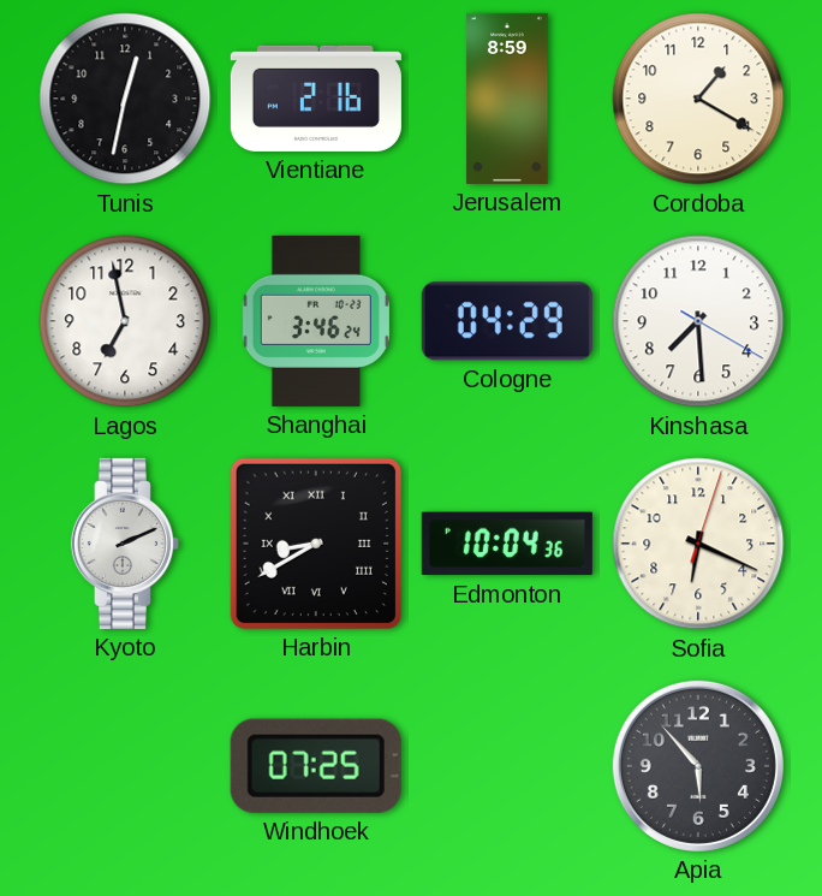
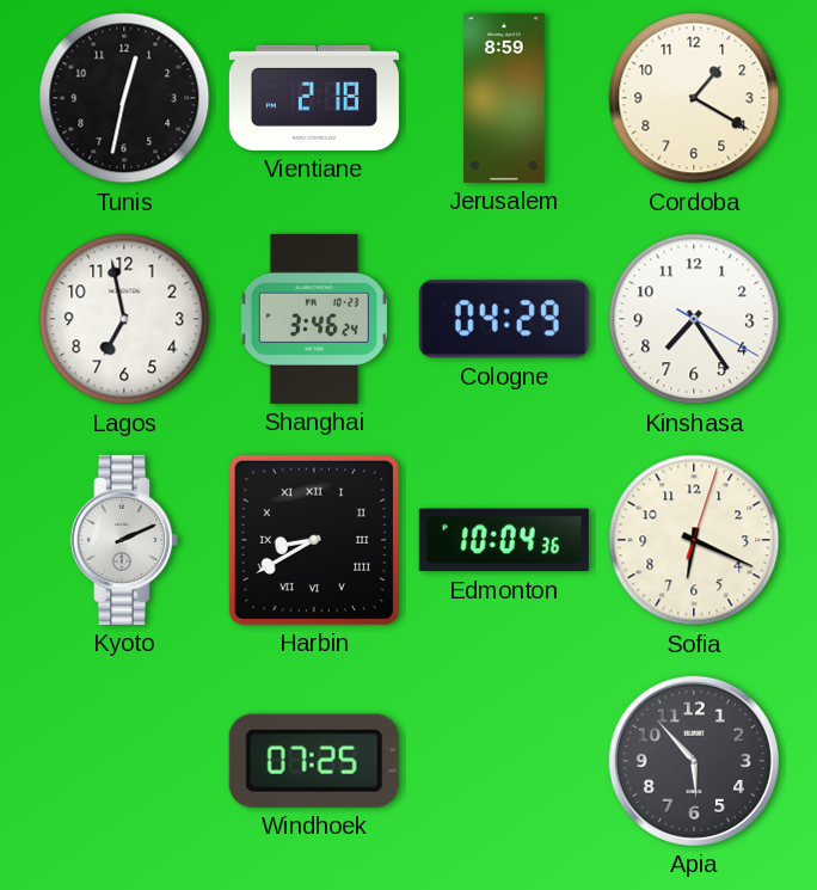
Vientiane: 2:16 -> 2:18 (314, 98)
Kinshasa: 7:29 -> 7:24 (694, 319)
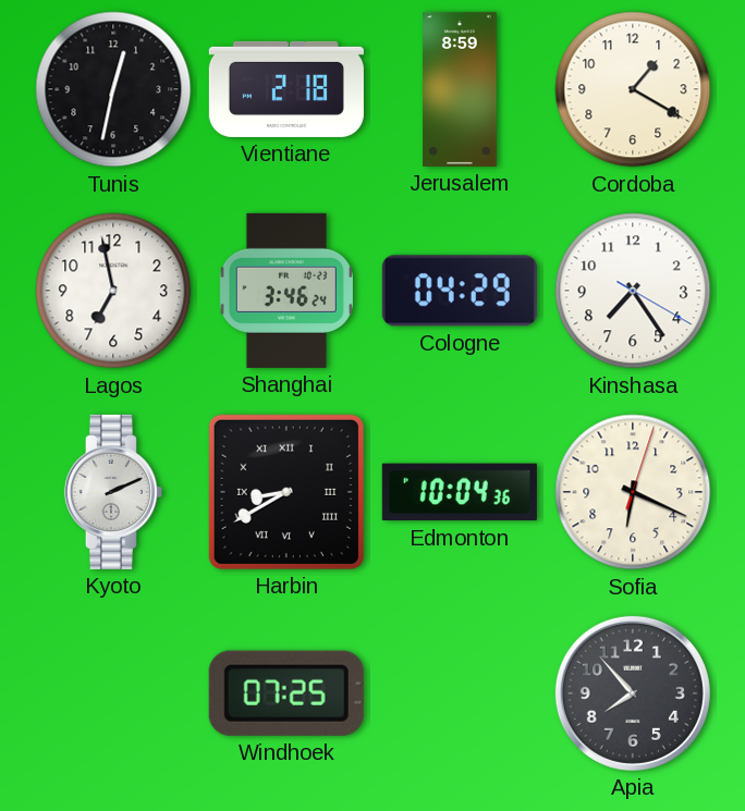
Apia: 5:53 -> 7:53 (633, 693)
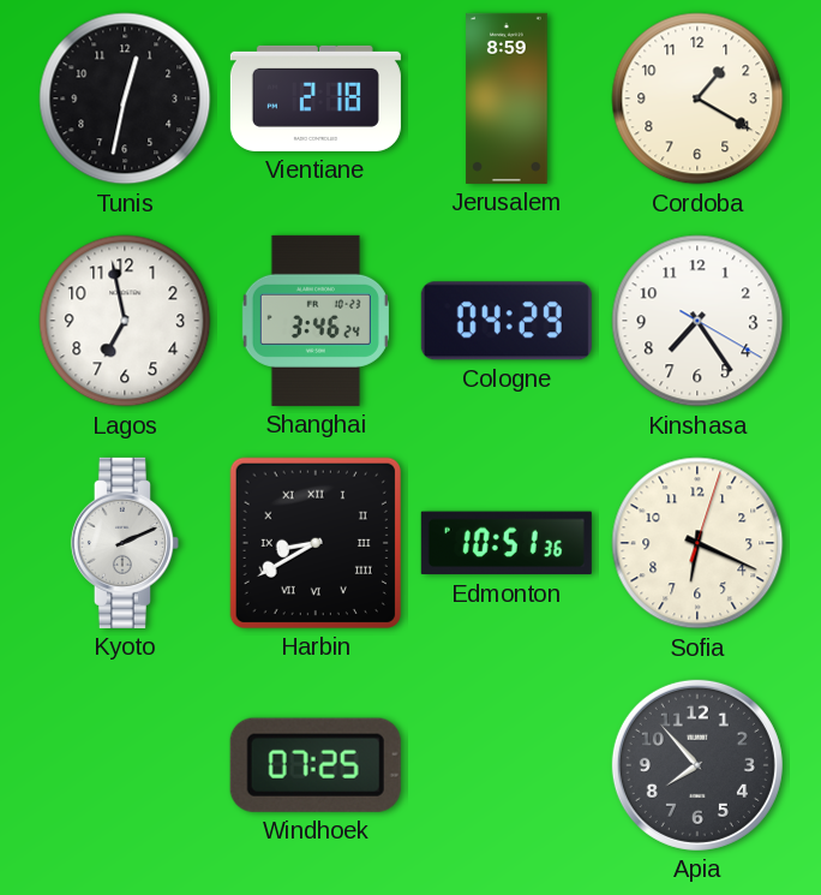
Edmonton: 10:04 -> 10:51 (507, 543)
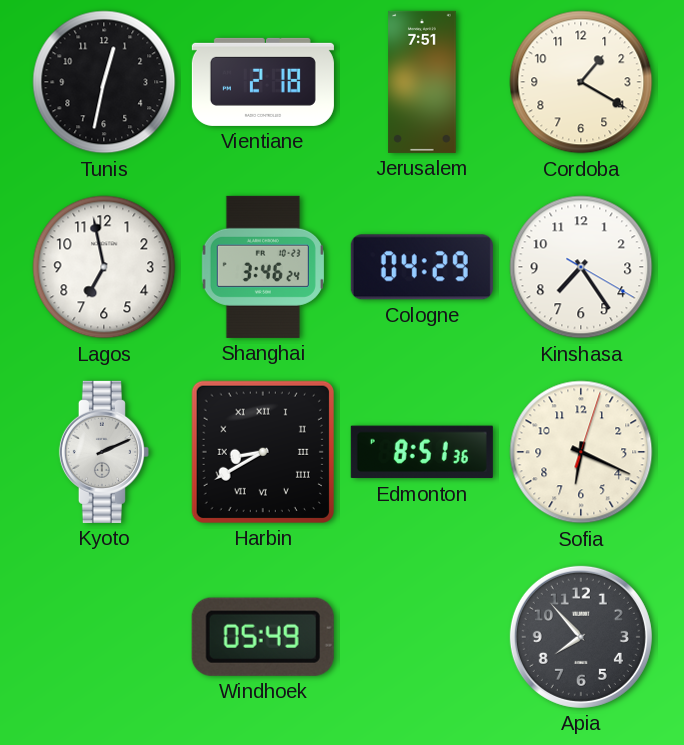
Jerusalem: 8:59 -> 7:51 (422, 82)
Edmonton: 10:51 -> 8:51 (422, 452)
Windhoek: 07:25 -> 05:49 (263, 637)
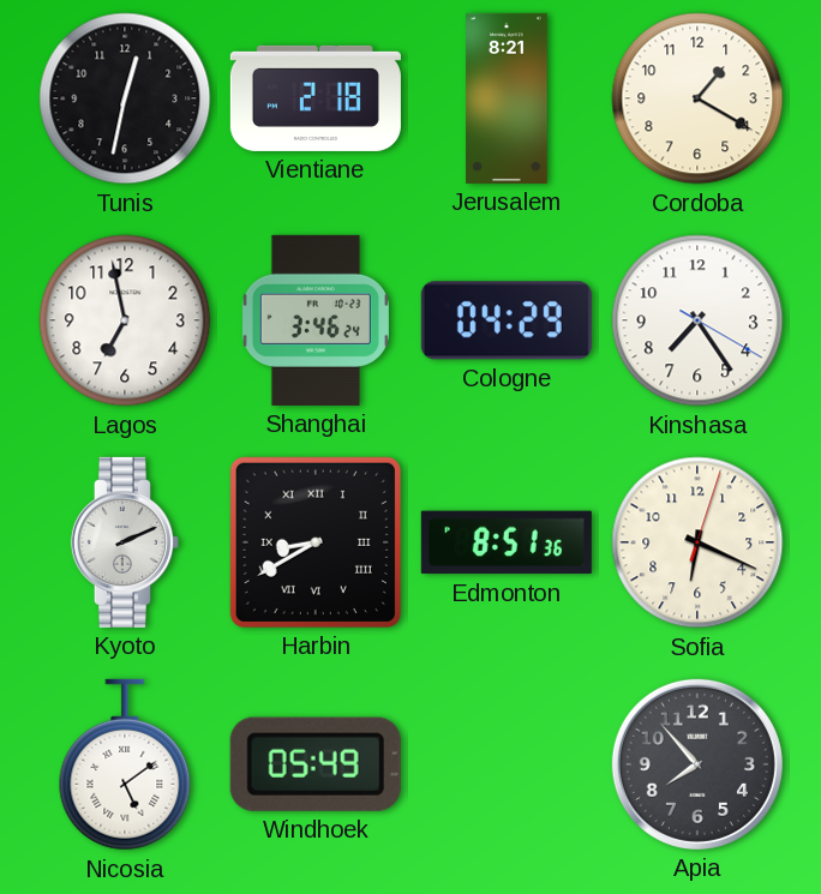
Jerusalem: 7:51 -> 8:21 (507, 98)
Nicosia: none -> 5:09 (125, 764)
